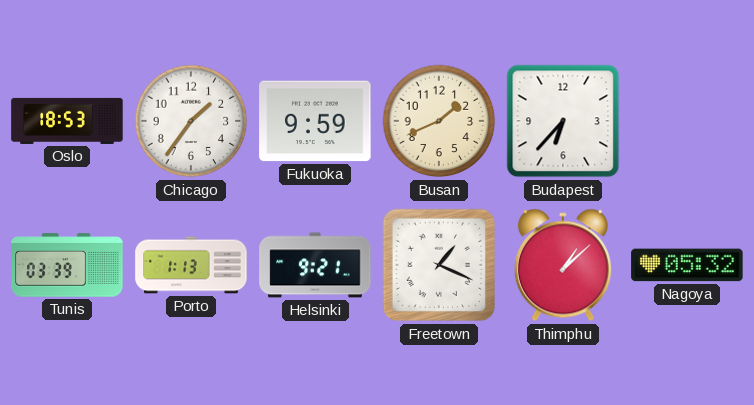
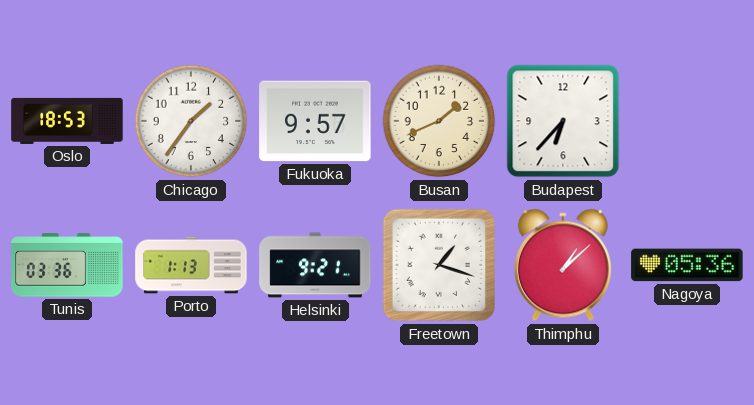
Fukuoka: 9:59 -> 9:57 (315, 121)
Tunis: 03:39 -> 03:36 (67, 265)
Freetown: 1:19 -> 1:18 (439, 265)
Nagoya: 05:32 -> 05:36 (687, 265)
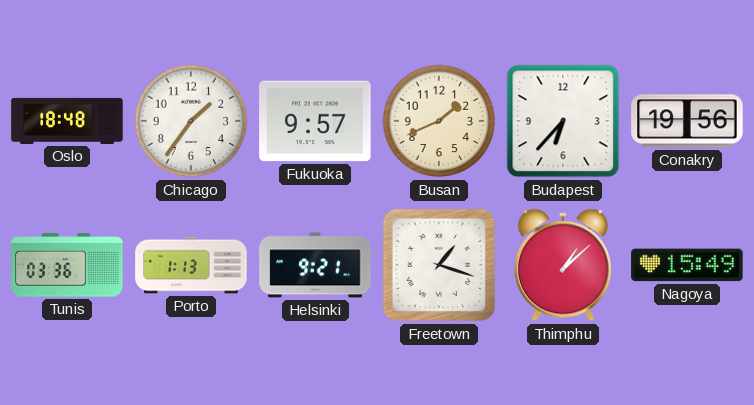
Oslo: 18:53 -> 18:48 (67, 121)
Conakry: none -> 19:56 (687, 121)
Nagoya: 05:36 -> 15:49 (687, 265)
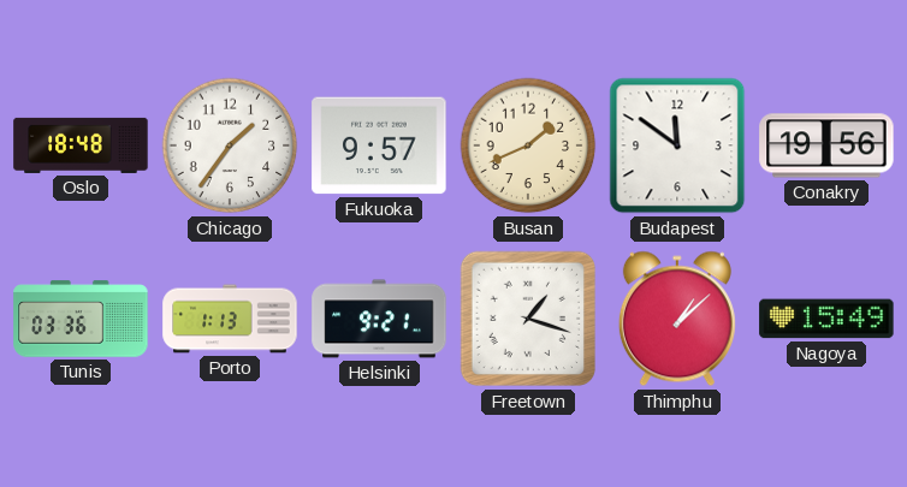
Budapest: 6:37 -> 11:51 (677, 145)
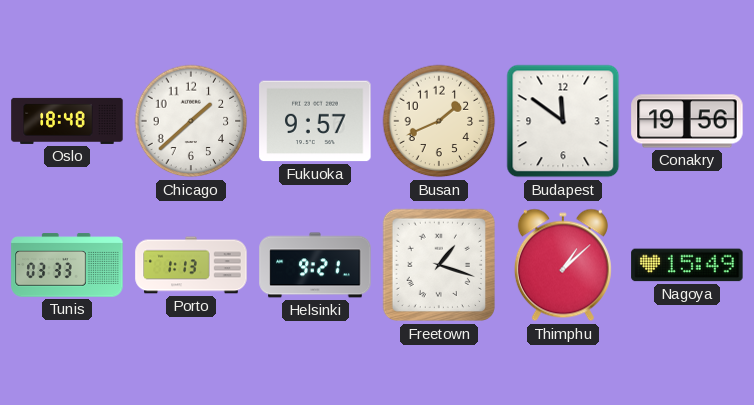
Chicago: 1:36 -> 1:38 (191, 121)
Tunis: 03:36 -> 03:33 (67, 265)
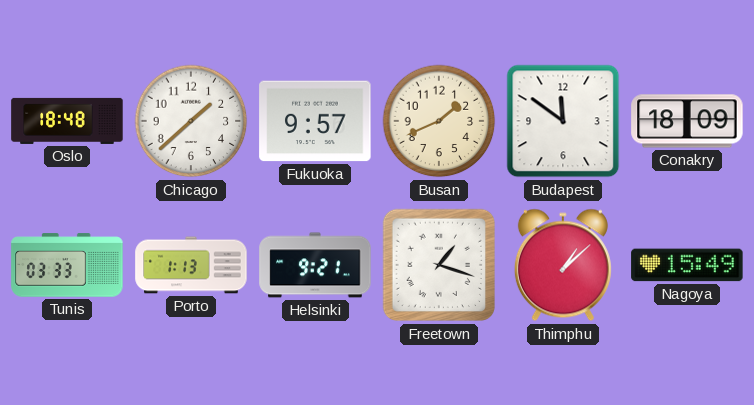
Conakry: 19:56 -> 18:09 (687, 121)
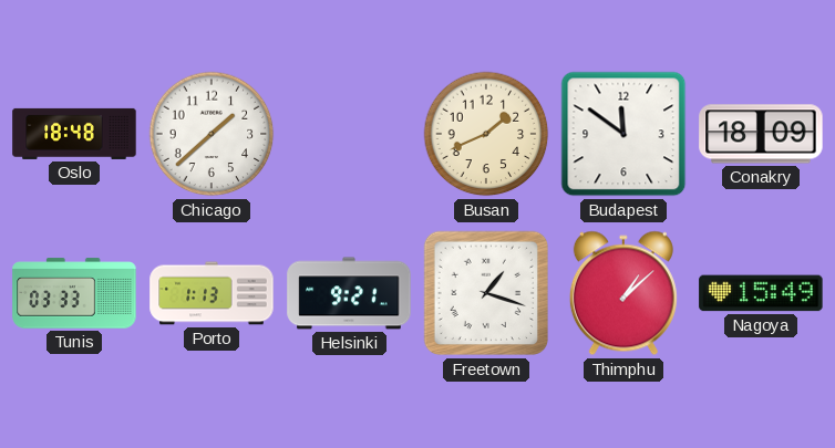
Fukuoka: 9:57 -> none (315, 121)
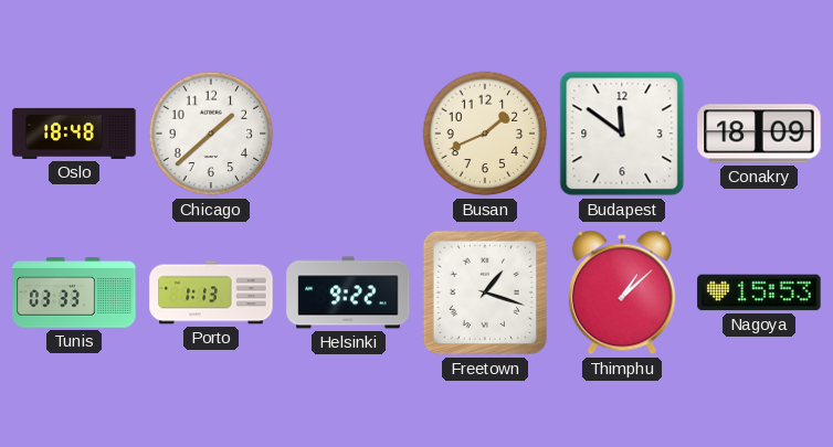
Helsinki: 9:21 -> 9:22 (348, 292)
Nagoya: 15:49 -> 15:53 (759, 292)
